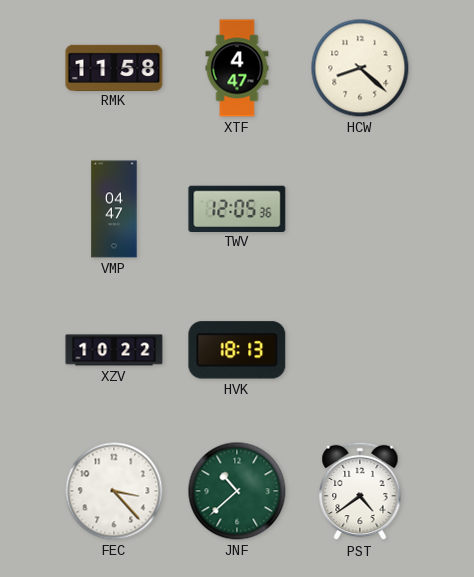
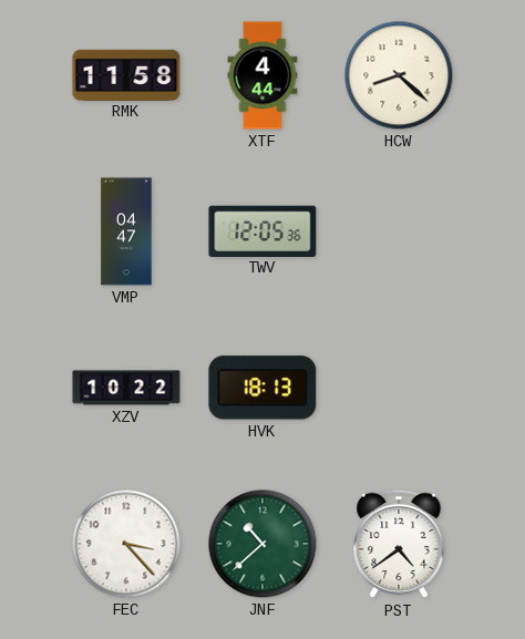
XTF: 4:47 -> 4:44 (262, 75)
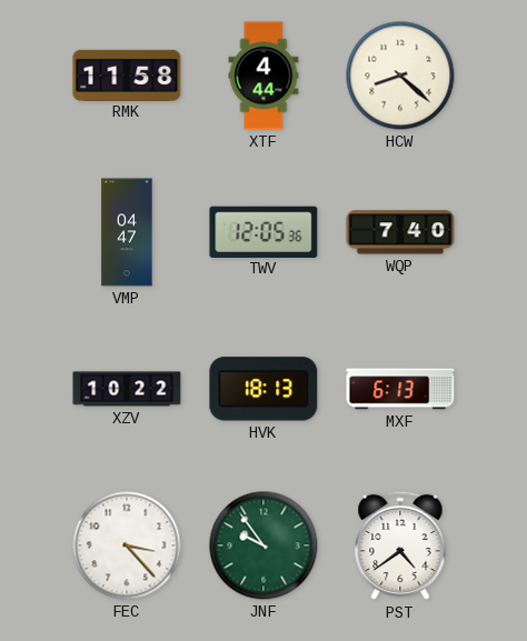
WQP: none -> 7:40 (400, 232)
MXF: none -> 6:13 (400, 389)
JNF: 10:38 -> 9:54 (263, 545)
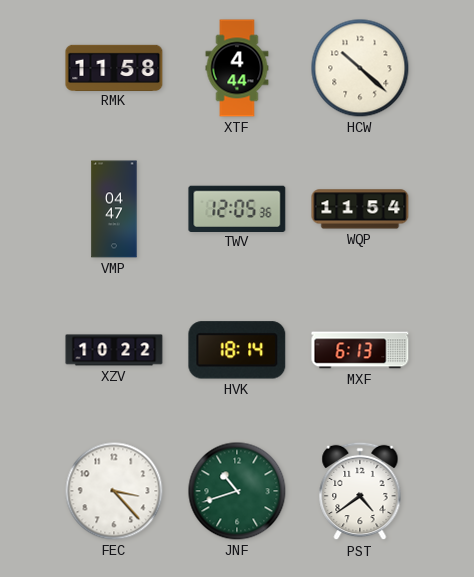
HCW: 8:22 -> 10:22 (360, 68)
WQP: 7:40 -> 11:54 (360, 209)
HVK: 18:13 -> 18:14 (237, 350)
JNF: 9:54 -> 10:42 (237, 491)
